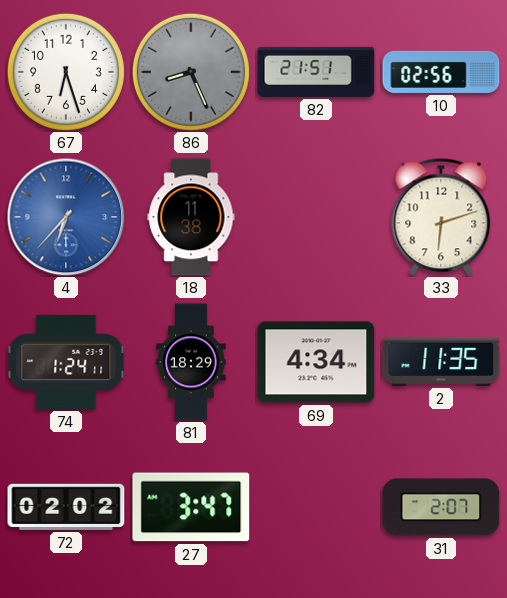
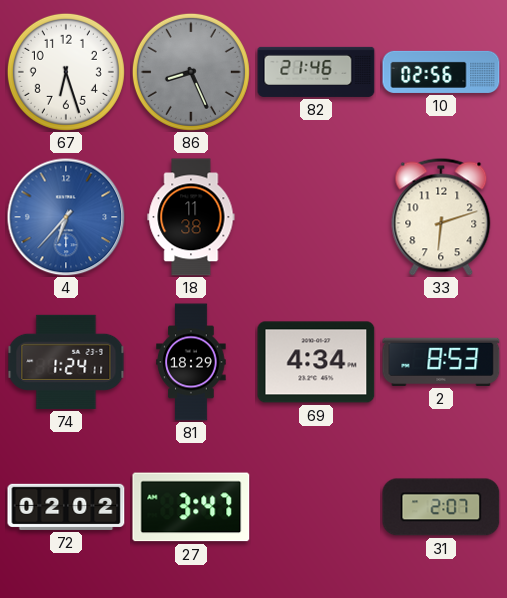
82: 21:51 -> 21:46 (316, 72)
2: 11:35 -> 8:53 (441, 362)
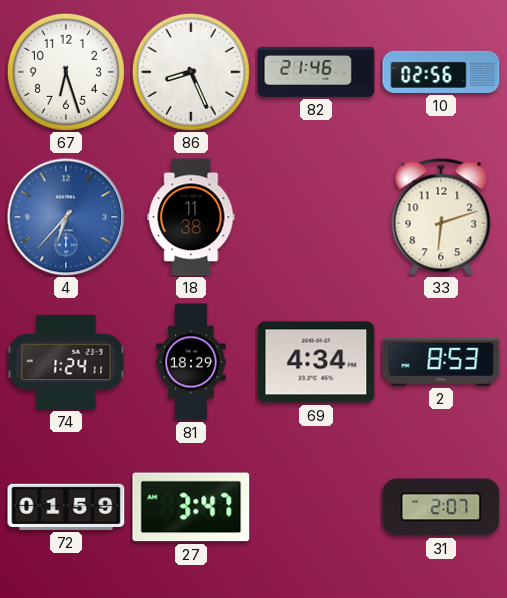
86 dial: grey -> white (191, 72)
72: 02:02 -> 01:59 (66, 507)
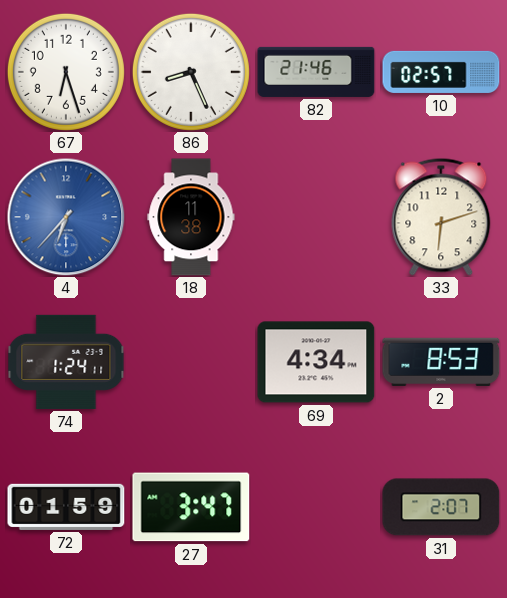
10: 02:56 -> 02:57 (441, 72)
81: 18:29 -> none (191, 362)
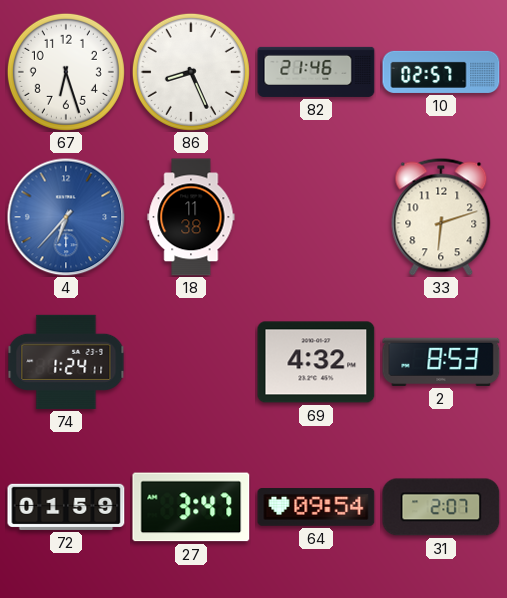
69: 4:34 -> 4:32 (316, 362)
64: none -> 09:54 (316, 508)
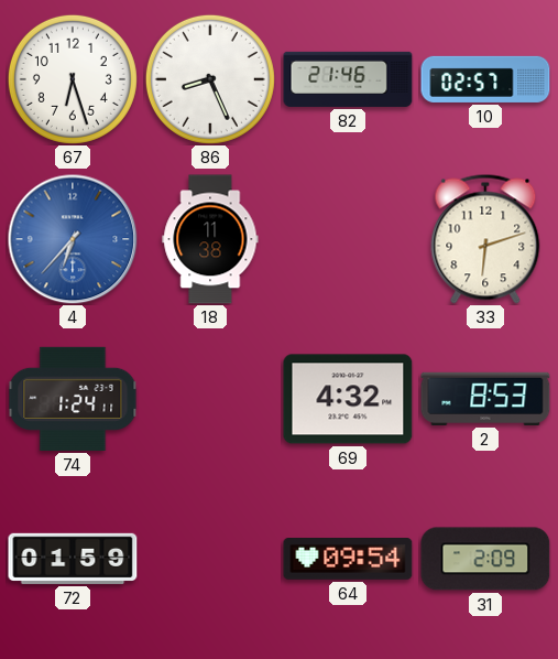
27: 3:47 -> none (191, 507)
31: 2:07 -> 2:09 (485, 559)
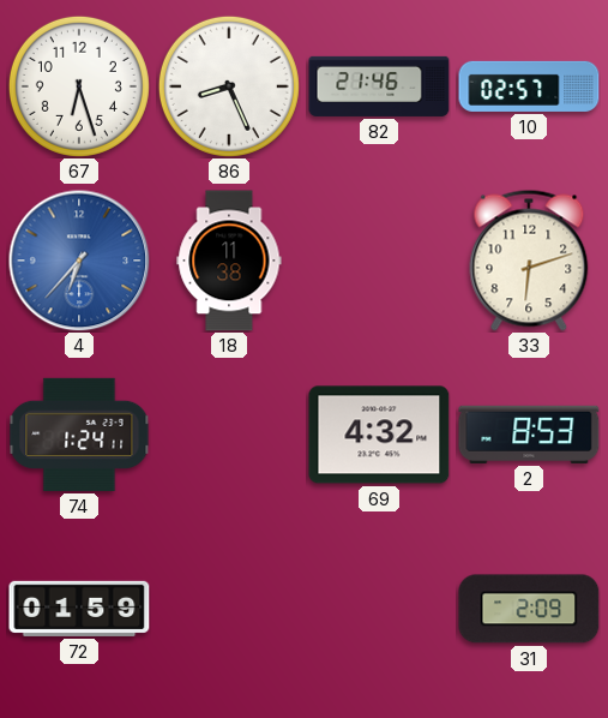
64: 09:54 -> none (348, 560)
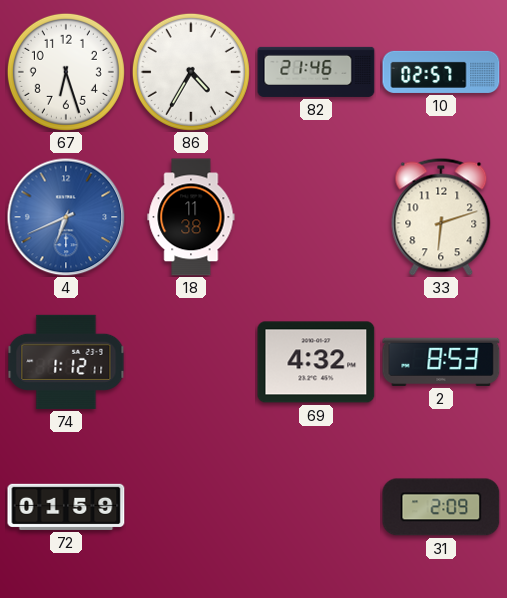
86: 8:26 -> 4:35 (191, 72)
4: 6:37 -> 6:41 (66, 217)
74: 1:24 -> 1:12 (66, 362)
